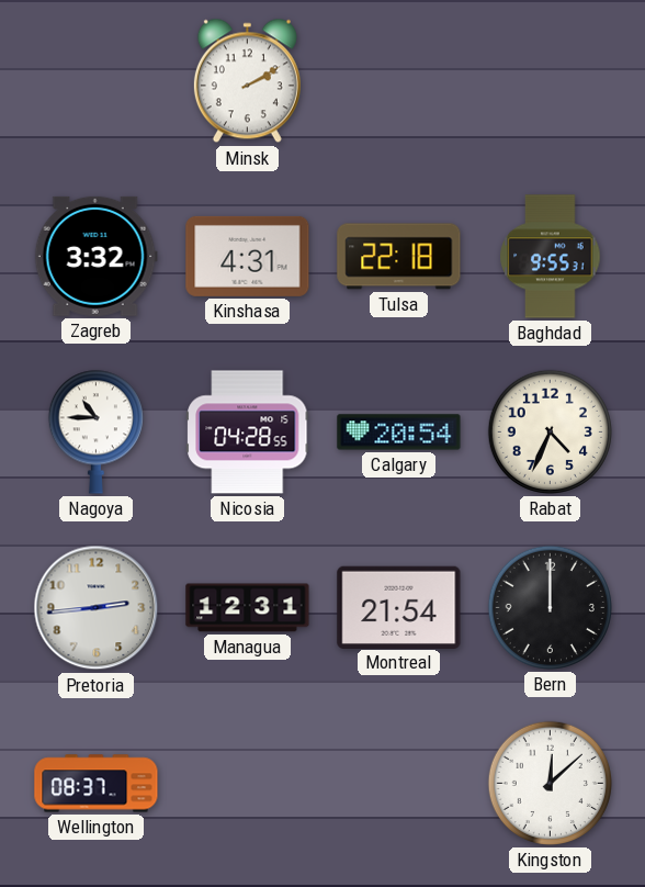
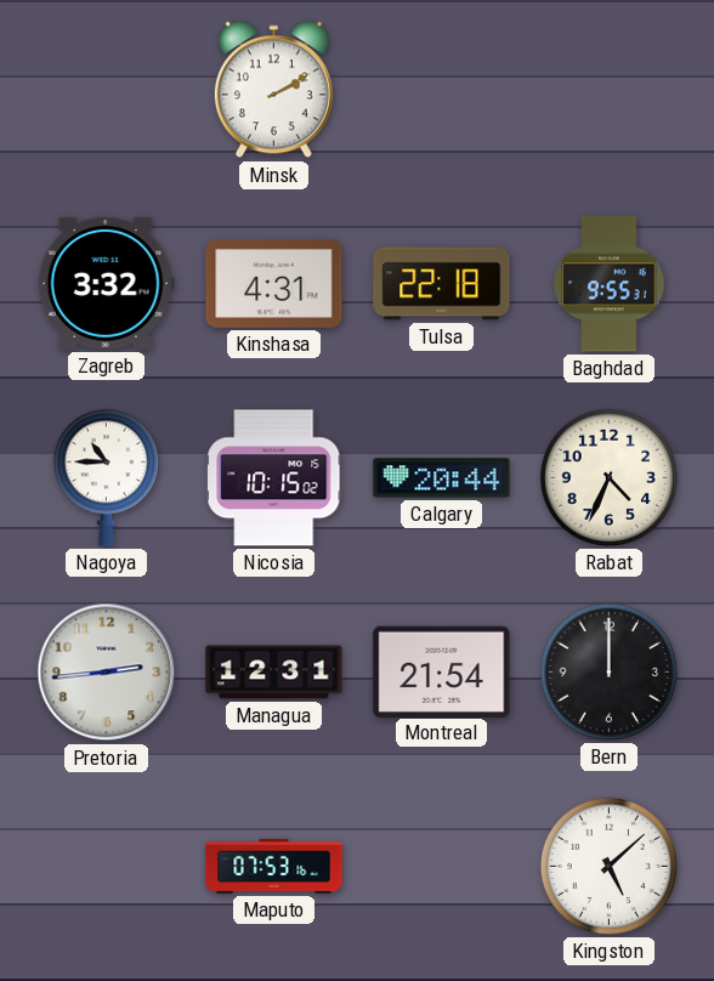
Nicosia: 04:28 -> 10:15 (274, 478)
Calgary: 20:54 -> 20:44 (442, 478)
Wellington: 08:37 -> none (97, 784)
Maputo: none -> 07:53 (274, 866)
Kingston: 12:08 -> 5:08 (608, 866)
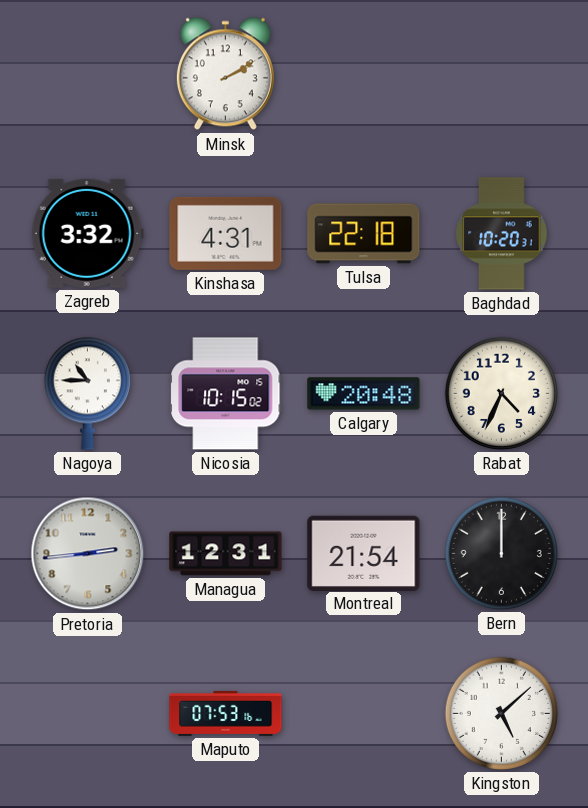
Baghdad: 9:55 -> 10:20 (502, 234)
Calgary: 20:44 -> 20:48 (364, 394)
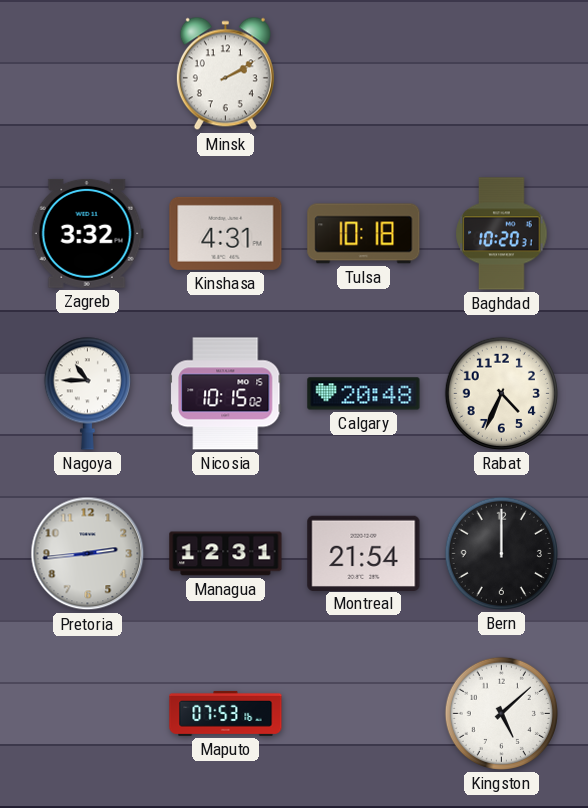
Tulsa: 22:18 -> 10:18 (364, 234)
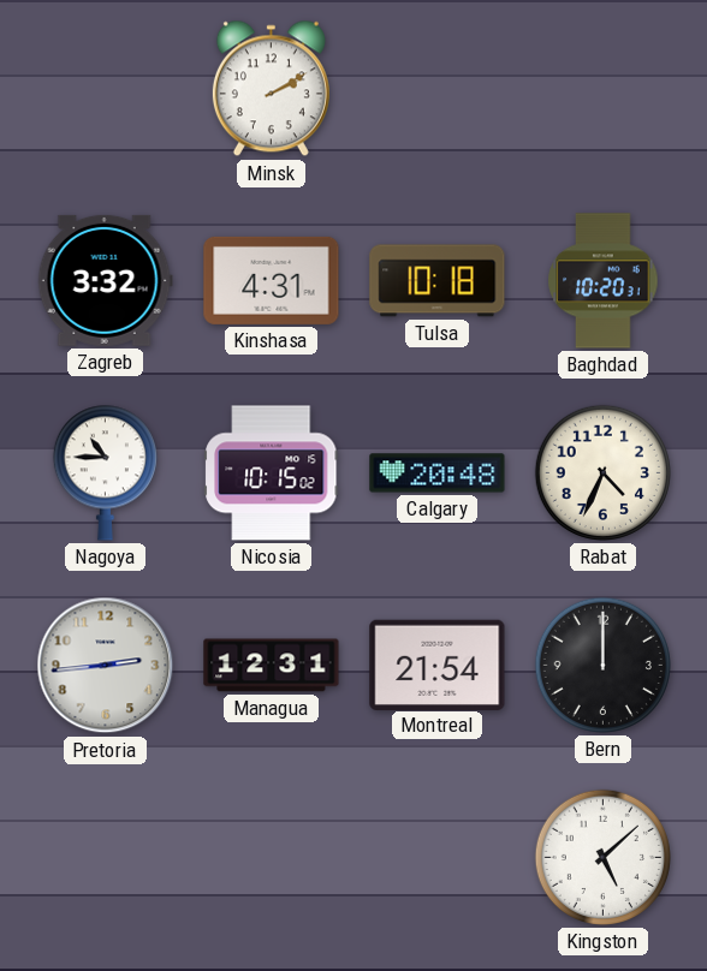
Maputo: 07:53 -> none (226, 713)
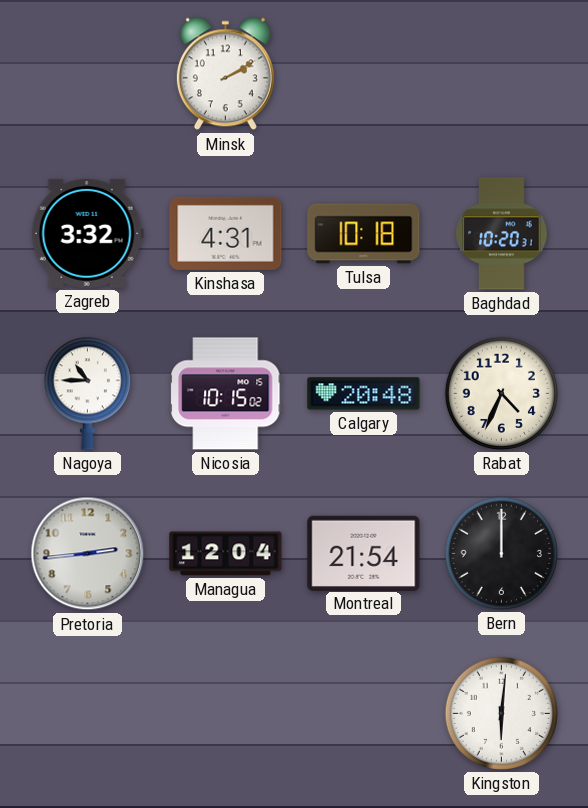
Managua: 12:31 -> 12:04 (226, 554)
Kingston: 5:08 -> 6:01 (501, 713)
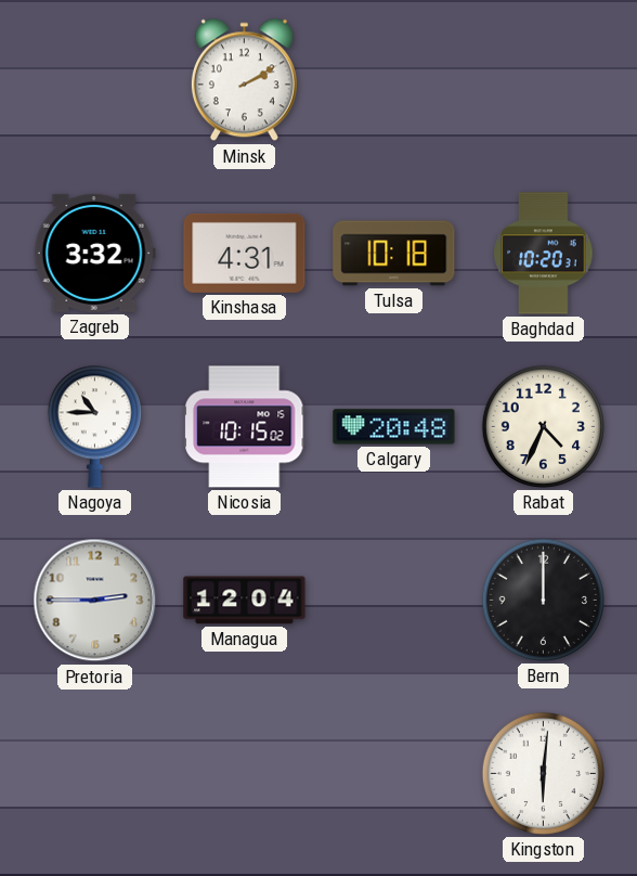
Pretoria: 2:44 -> 2:45 (95, 601)
Montreal: 21:54 -> none (364, 553)
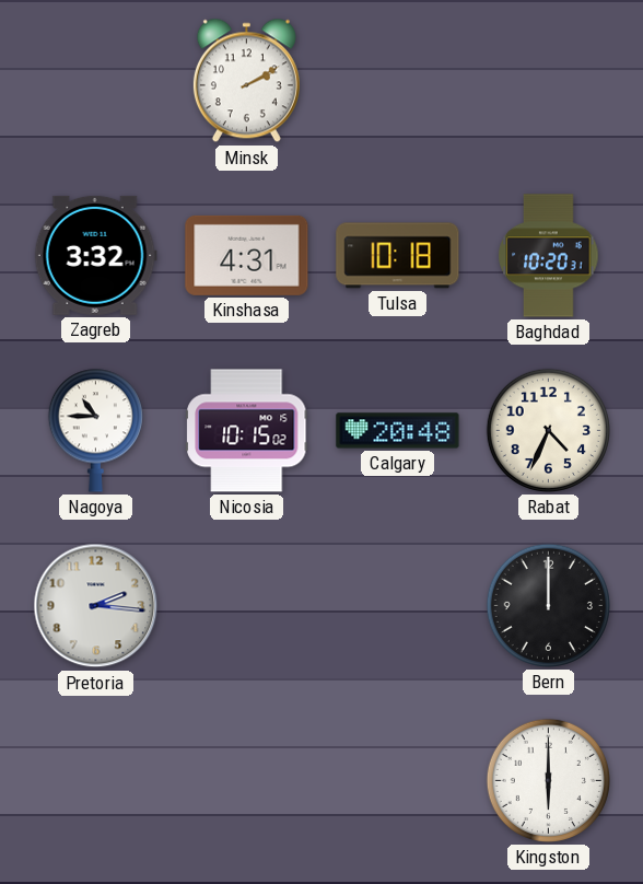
Pretoria: 2:45 -> 2:16 (96, 606)
Managua: 12:04 -> none (245, 601)
Kingston: 6:01 -> 6:00 (548, 780)
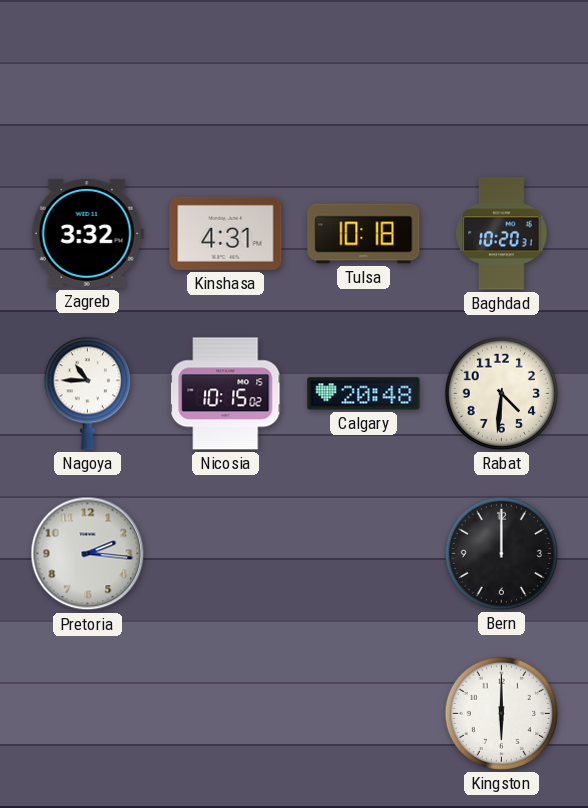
Minsk: 2:10 -> none (246, 81)
Rabat: 4:34 -> 4:31 (501, 393)
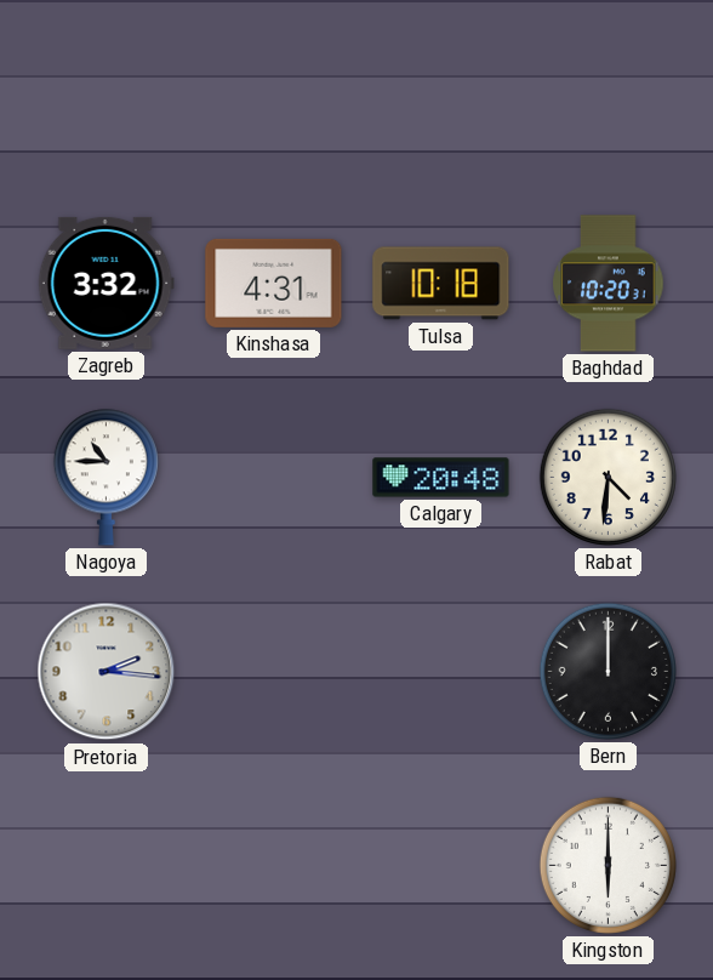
Nicosia: 10:15 -> none (226, 394)
